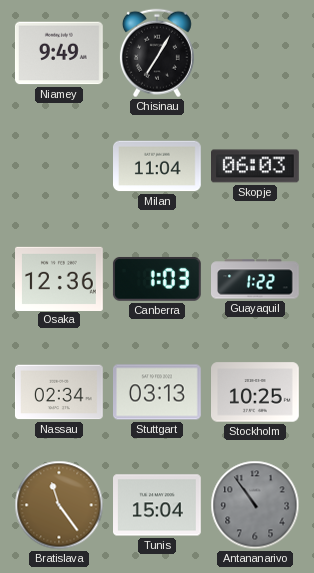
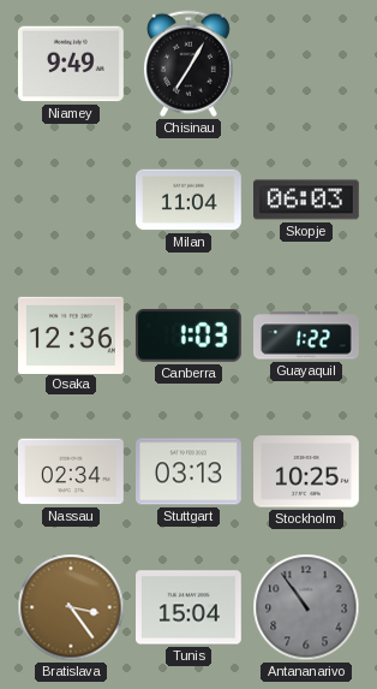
Bratislava: 11:24 -> 3:24 (71, 607)
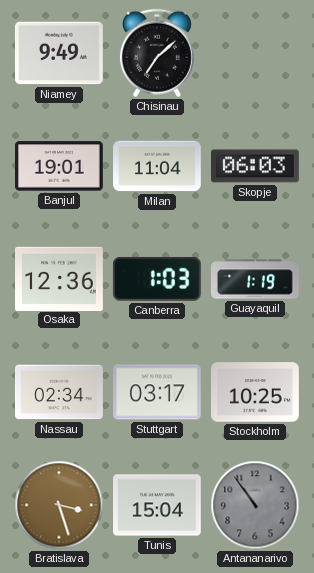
Chisinau: 7:05 -> 7:08 (157, 53)
Banjul: none -> 19:01 (60, 166)
Guayaquil: 1:22 -> 1:19 (256, 279)
Stuttgart: 03:13 -> 03:17 (158, 392)
Bratislava: 3:24 -> 3:27 (59, 505)
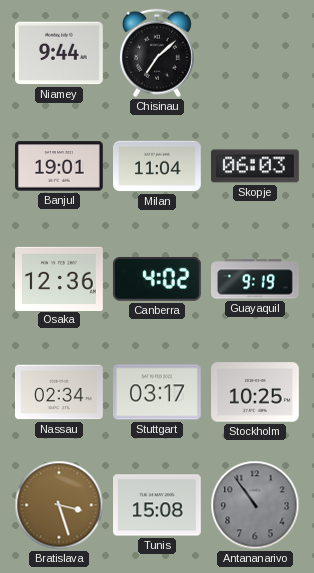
Niamey: 9:49 -> 9:44 (59, 53)
Canberra: 1:03 -> 4:02 (157, 279)
Guayaquil: 1:19 -> 9:19 (256, 279)
Tunis: 15:04 -> 15:08 (158, 505)
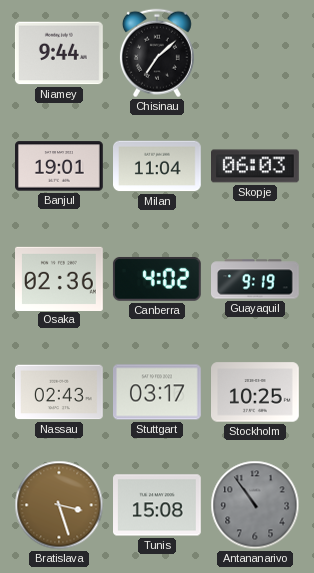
Osaka: 12:36 -> 02:36 (60, 278)
Nassau: 02:34 -> 02:43 (60, 392)
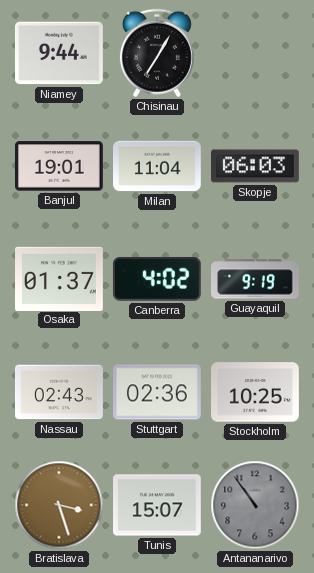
Chisinau: 7:08 -> 7:05 (157, 53)
Osaka: 02:36 -> 01:37 (60, 278)
Stuttgart: 03:17 -> 02:36 (158, 392)
Tunis: 15:08 -> 15:07 (158, 505)
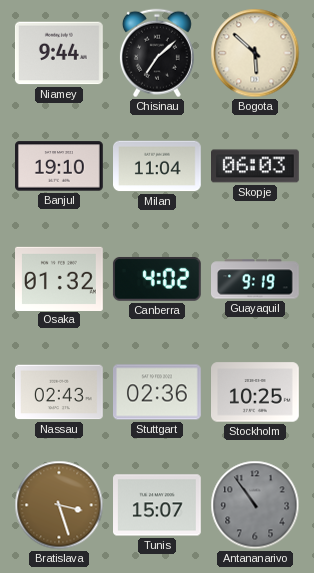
Chisinau: 7:05 -> 7:08 (157, 53)
Bogota: none -> 5:52 (255, 53)
Banjul: 19:01 -> 19:10 (60, 166)
Osaka: 01:37 -> 01:32 (60, 278)
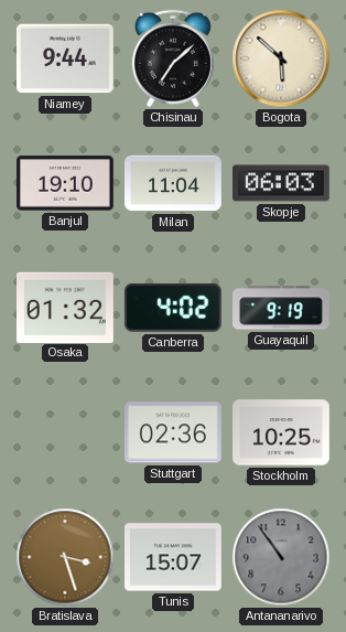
Nassau: 02:43 -> none (60, 392)
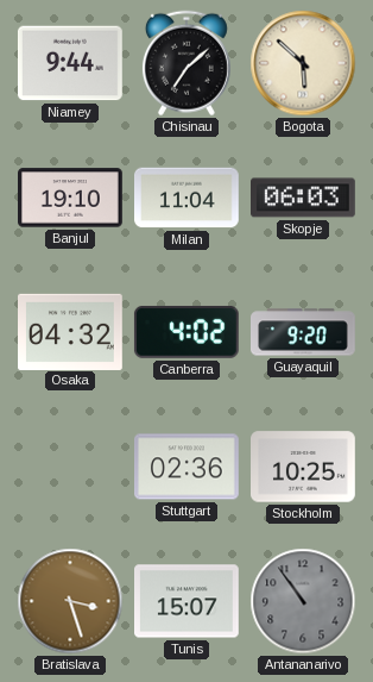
Osaka: 01:32 -> 04:32 (71, 331)
Guayaquil: 9:19 -> 9:20 (304, 332)
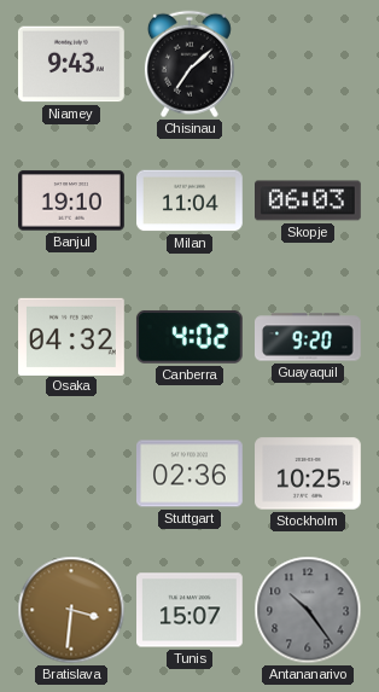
Niamey: 9:44 -> 9:43 (71, 64)
Bogota: 5:52 -> none (303, 63)
Bratislava: 3:27 -> 3:31 (71, 610)
Antananarivo: 10:54 -> 10:24 (308, 610)
